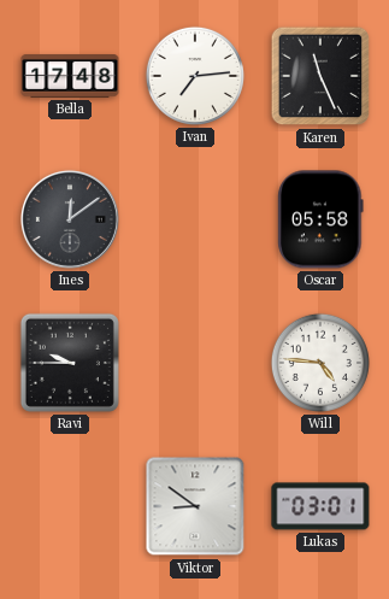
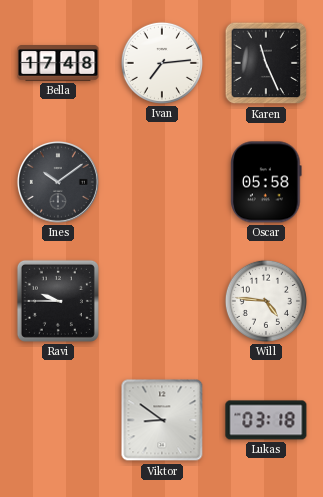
Ines: 12:09 -> 10:09 (58, 182)
Lukas: 03:01 -> 03:18 (266, 420)
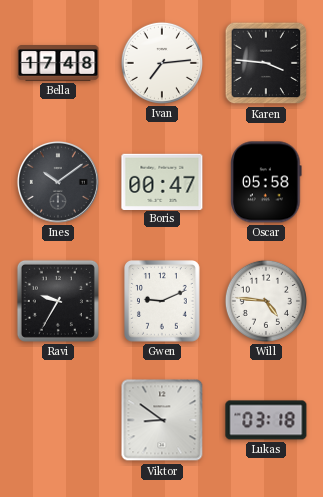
Karen: 11:26 -> 3:46 (266, 63)
Boris: none -> 00:47 (162, 181)
Ravi: 9:45 -> 9:35 (58, 301)
Gwen: none -> 9:11 (163, 302)
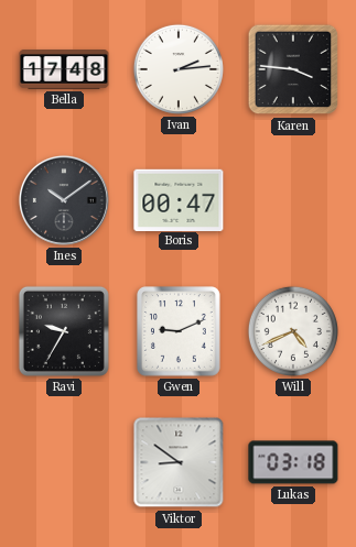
Ivan: 7:14 -> 2:14 (179, 69)
Oscar: 05:58 -> none (266, 182)
Will: 4:46 -> 4:41 (293, 331)
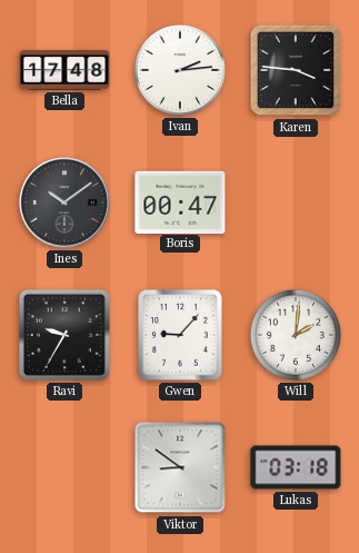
Gwen: 9:11 -> 9:07 (181, 336)
Will: 4:41 -> 2:01 (296, 335)
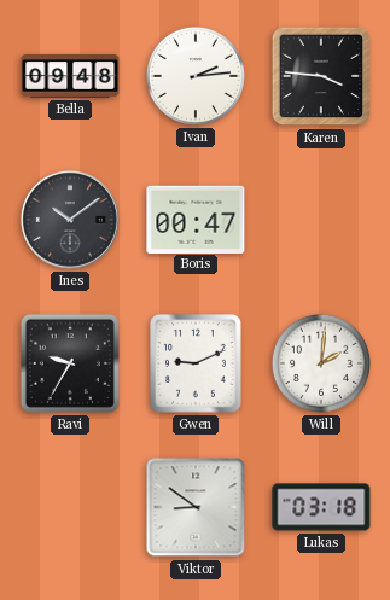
Bella: 17:48 -> 09:48 (70, 77)
Gwen: 9:07 -> 9:11 (197, 365)
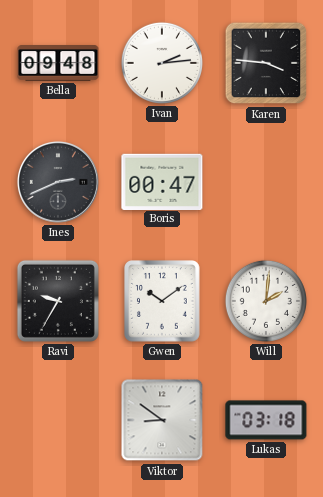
Ines: 10:09 -> 2:41 (58, 182)
Gwen: 9:11 -> 10:09 (163, 302)
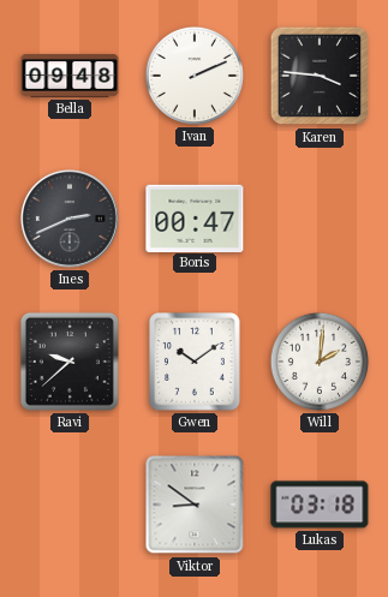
Ivan: 2:14 -> 2:11 (195, 76)
Ravi: 9:35 -> 9:38 (70, 362)
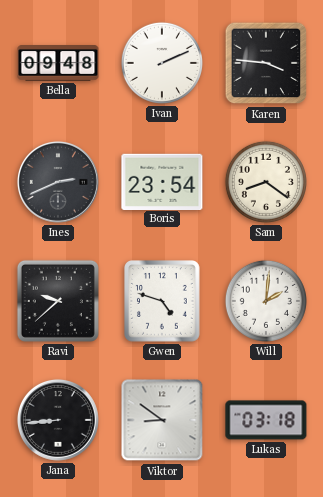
Boris: 00:47 -> 23:54 (162, 181)
Sam: none -> 8:21 (266, 182)
Gwen: 10:09 -> 4:48 (163, 302)
Jana: none -> 8:44 (58, 420)
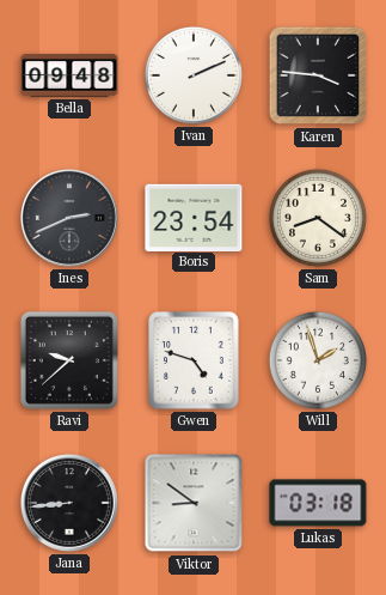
Will: 2:01 -> 1:57 (318, 360)
